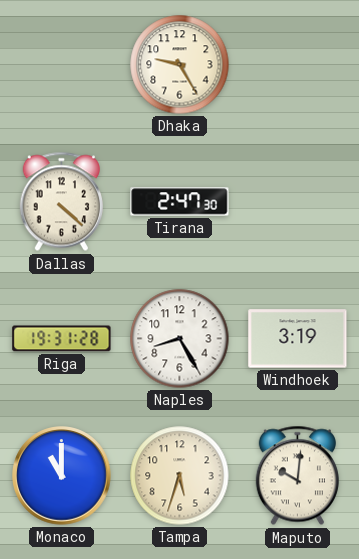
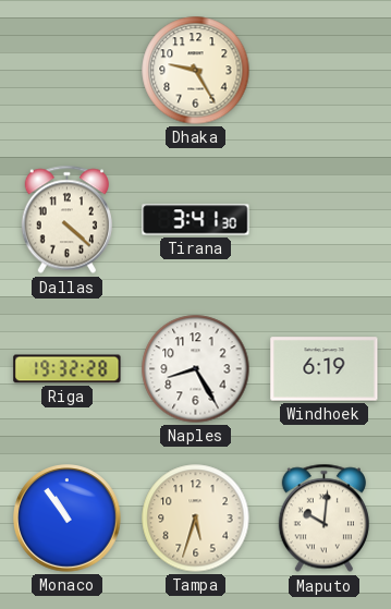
Tirana: 2:47 -> 3:41 (196, 220)
Riga: 19:31 -> 19:32 (68, 369)
Windhoek: 3:19 -> 6:19 (325, 369)
Monaco: 11:00 -> 10:54 (68, 519)
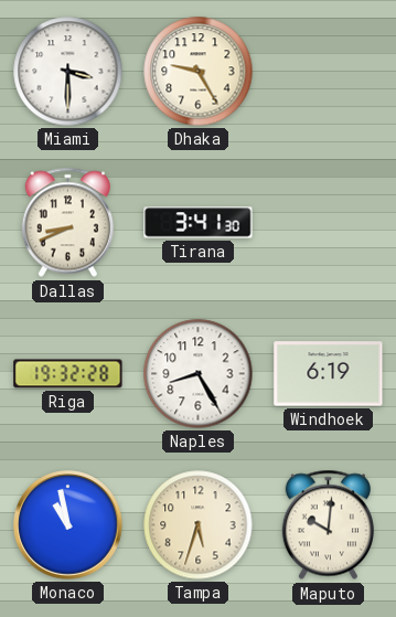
Miami: none -> 3:30 (68, 72)
Dallas: 4:22 -> 8:41 (67, 223)
Monaco: 10:54 -> 10:58 (68, 525)
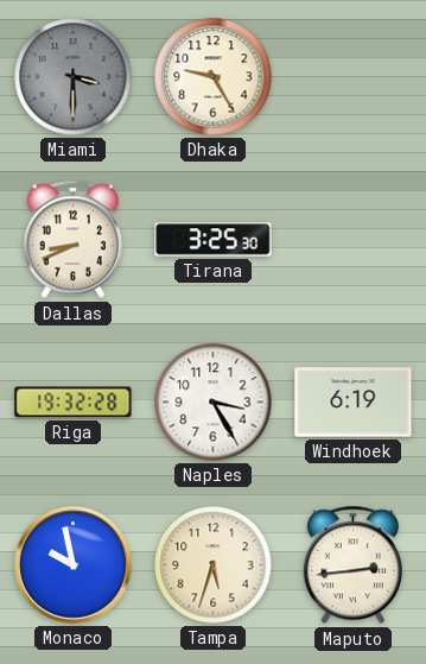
Miami dial: white -> grey (74, 77)
Tirana: 3:41 -> 3:25 (214, 240)
Naples: 8:25 -> 3:25 (214, 403)
Monaco: 10:58 -> 9:58 (74, 565)
Maputo: 10:01 -> 2:44 (352, 565)
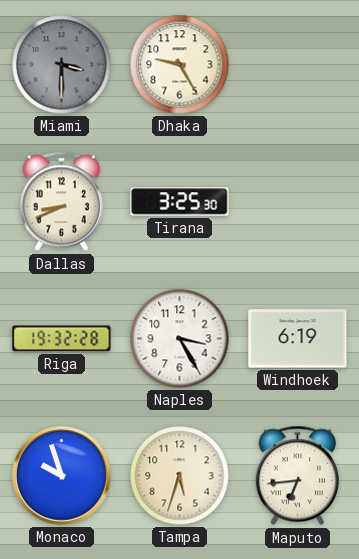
Monaco: 9:58 -> 9:57 (62, 476)
Maputo: 2:44 -> 6:44 (297, 476)
